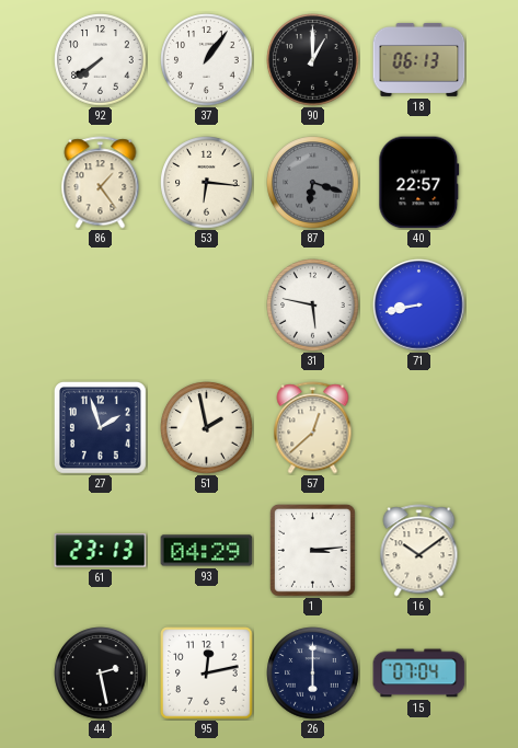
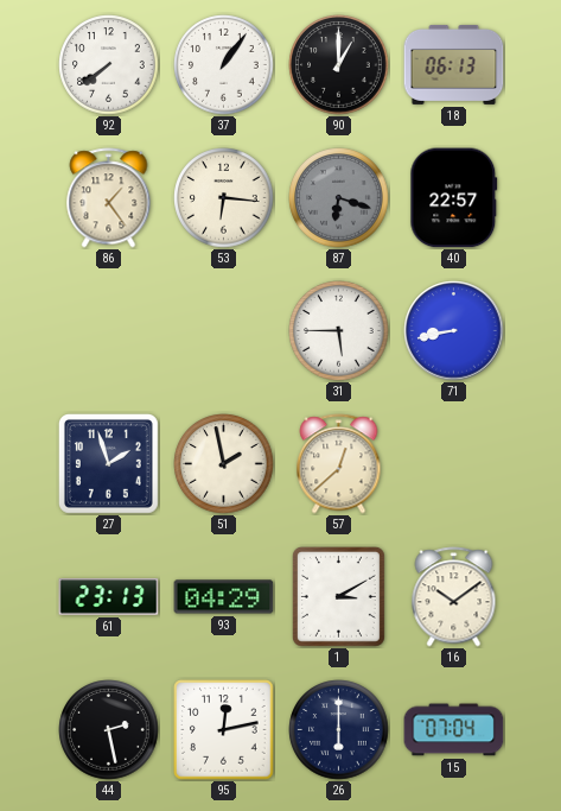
31: 5:47 -> 5:45 (339, 331)
1: 3:14 -> 3:10 (338, 596)
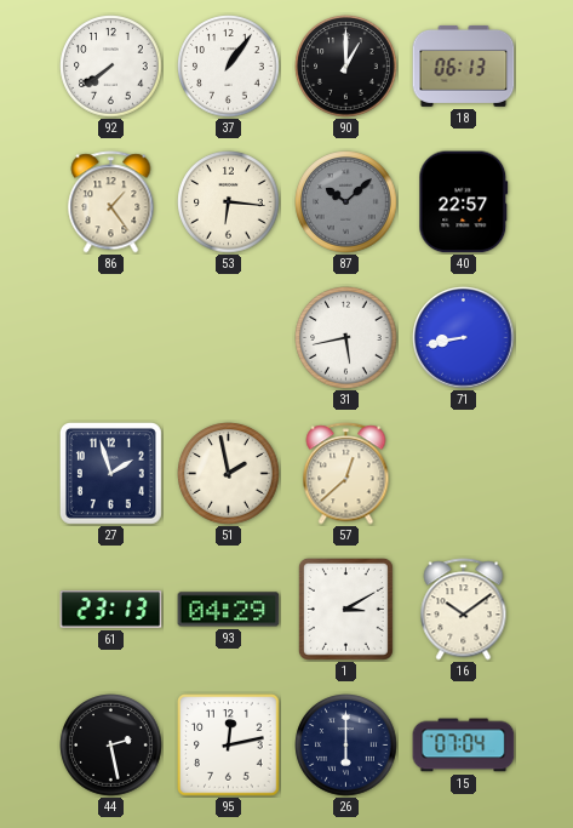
87: 6:18 -> 10:08 (346, 202)
31: 5:45 -> 5:43 (346, 338)
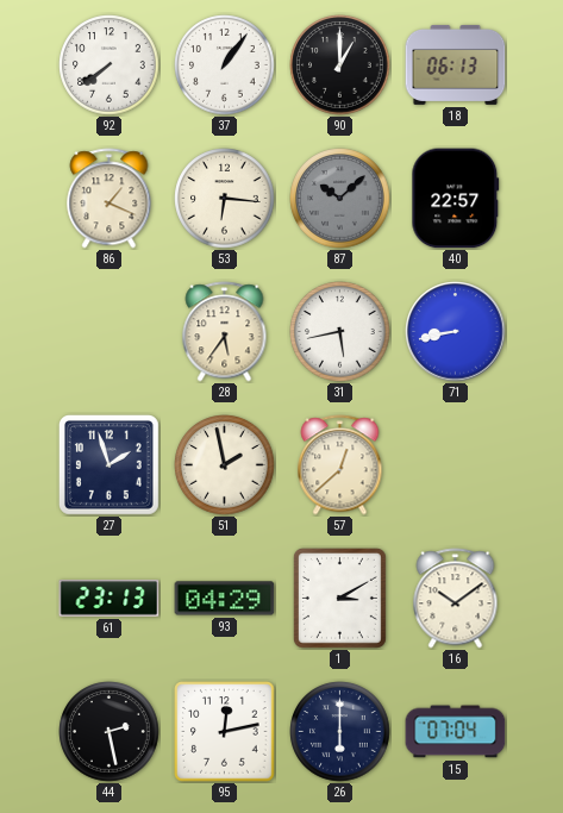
86: 1:24 -> 1:19 (110, 199)
28: none -> 5:36 (225, 332)
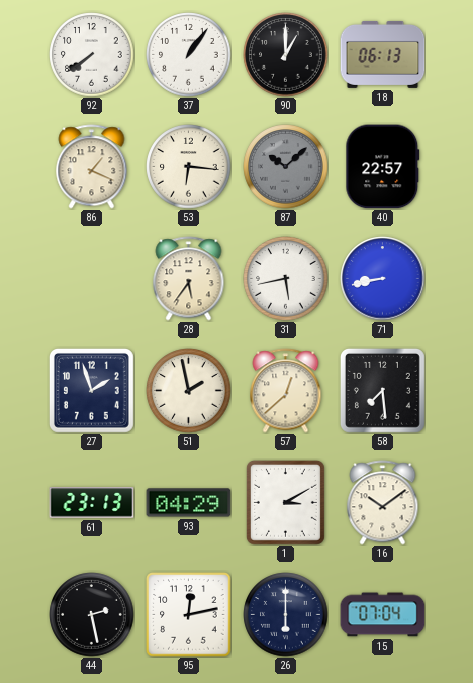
58: none -> 7:29 (382, 390)
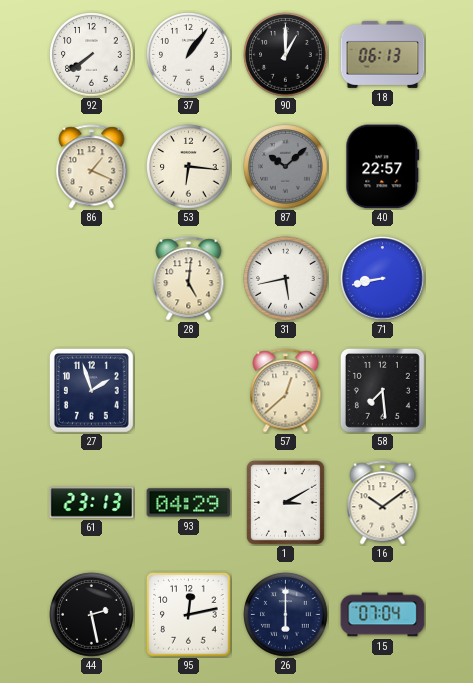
28: 5:36 -> 5:01 (189, 279)
51: 1:58 -> none (189, 391)
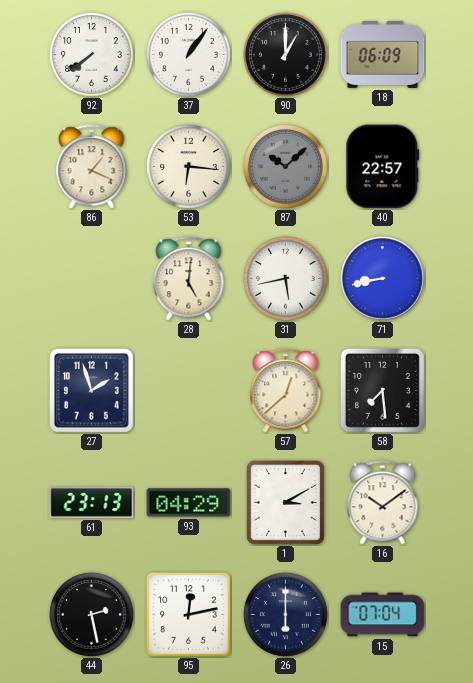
18: 06:13 -> 06:09 (383, 54)
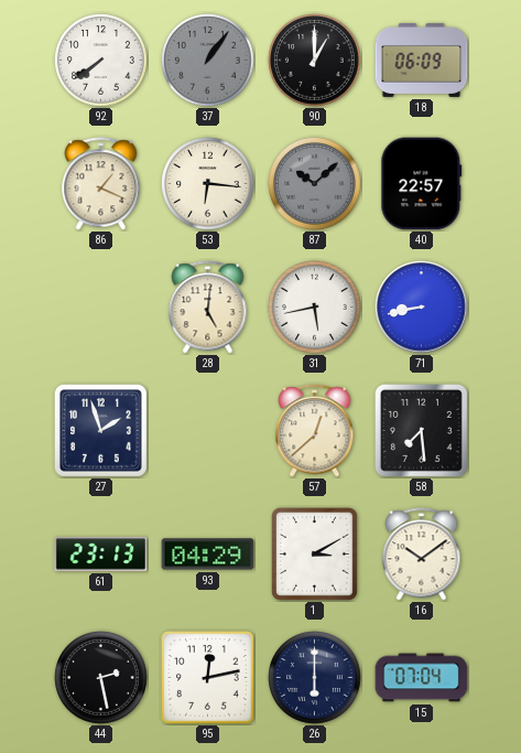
37 dial: white -> grey (208, 61)
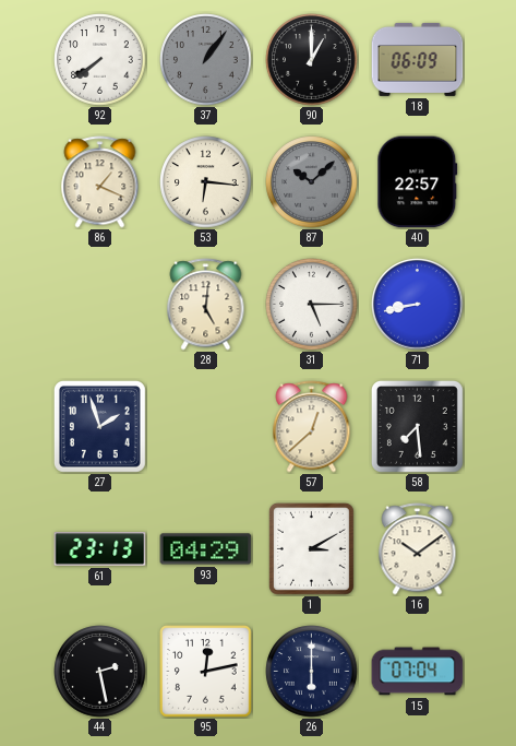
31: 5:43 -> 5:15 (312, 305)
